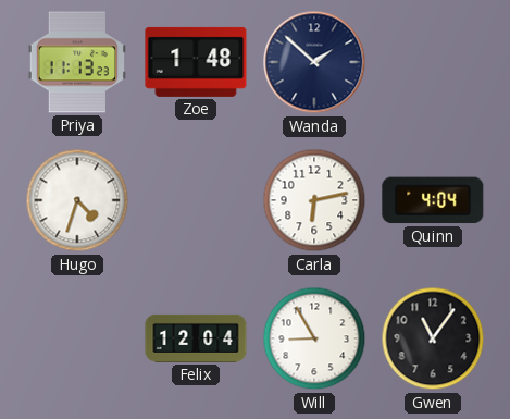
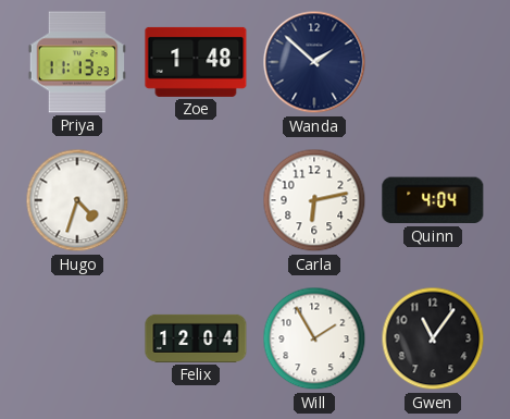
Will: 8:55 -> 1:55 (314, 338)
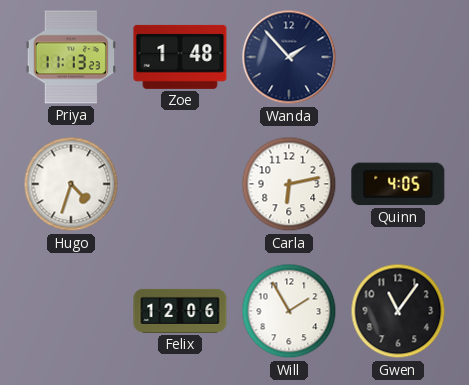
Wanda: 1:52 -> 1:53 (289, 57)
Quinn: 4:04 -> 4:05 (398, 184)
Felix: 12:04 -> 12:06 (180, 311)
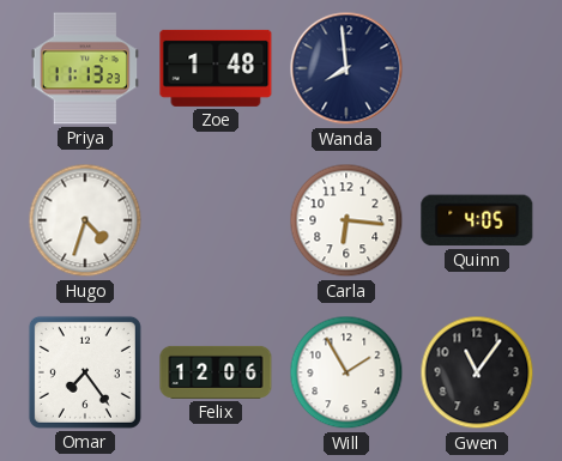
Wanda: 1:53 -> 7:59 (346, 68)
Carla: 6:13 -> 6:16 (346, 220)
Omar: none -> 7:24 (85, 372)
